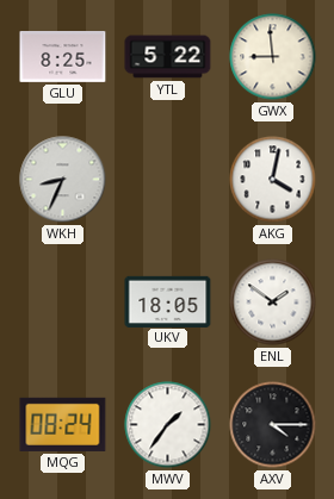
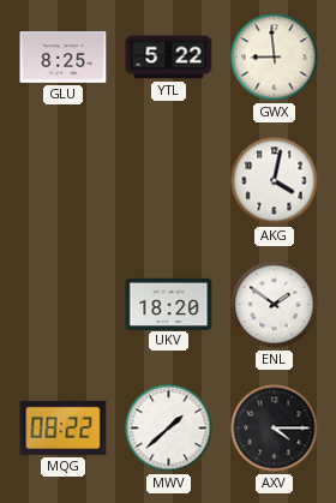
WKH: 8:34 -> none (63, 180)
UKV: 18:05 -> 18:20 (169, 304)
MQG: 08:24 -> 08:22 (64, 427)
MWV: 1:36 -> 1:38 (169, 429)
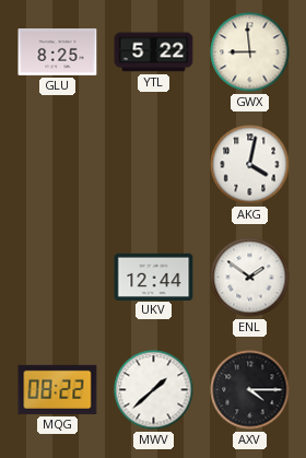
UKV: 18:20 -> 12:44 (154, 277)
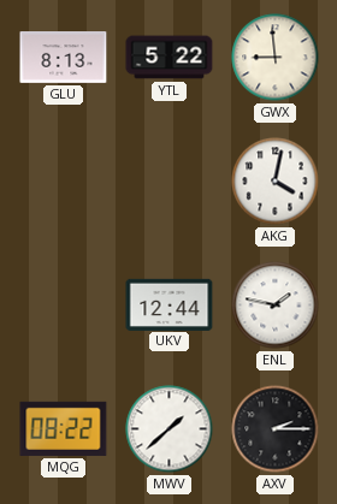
GLU: 8:25 -> 8:13 (64, 58)
ENL: 1:51 -> 1:47 (276, 306)
AXV: 4:15 -> 2:15 (276, 429)
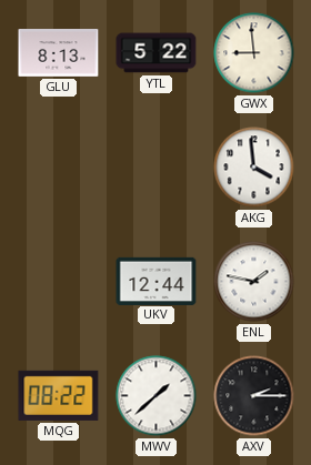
AKG: 4:02 -> 3:59 (254, 168)
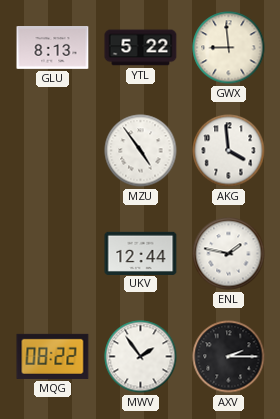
MZU: none -> 4:54 (141, 151)
MWV: 1:38 -> 1:54 (141, 357)
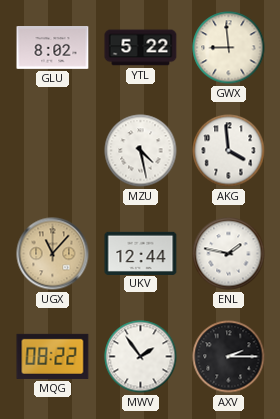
GLU: 8:13 -> 8:02 (53, 48)
MZU: 4:54 -> 4:28 (141, 151)
UGX: none -> 11:07 (53, 254)
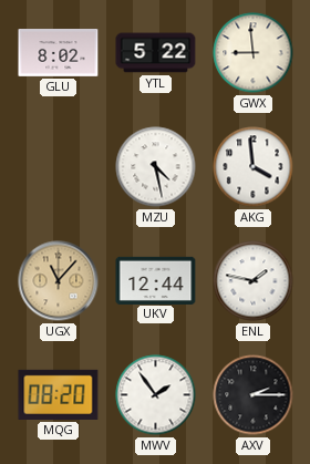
MQG: 08:22 -> 08:20 (59, 394)
